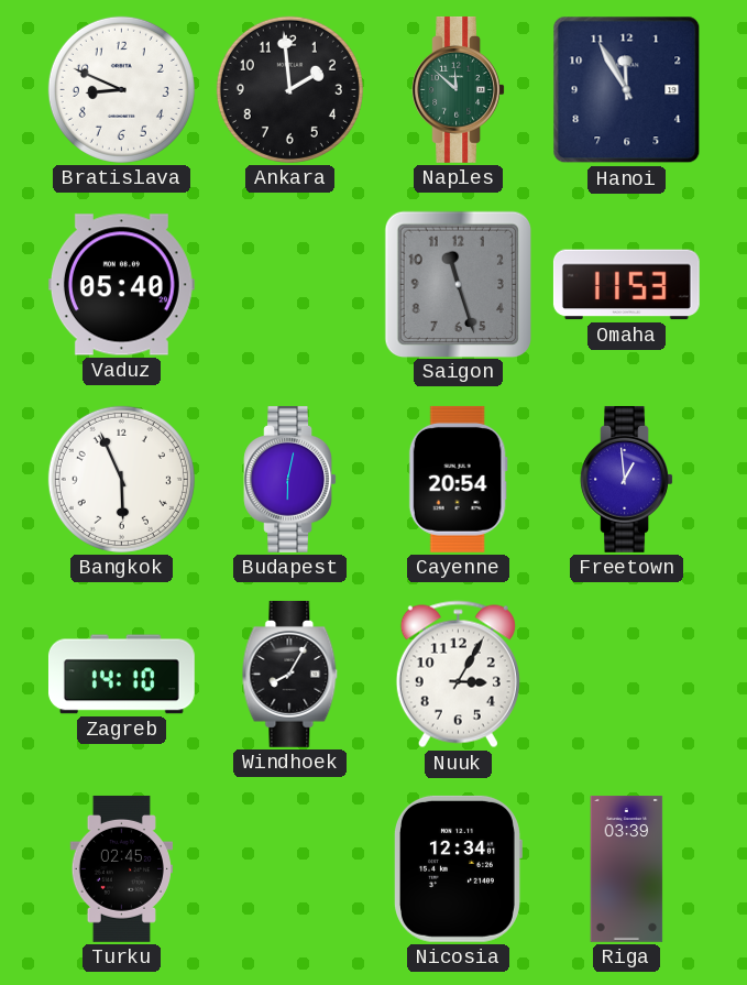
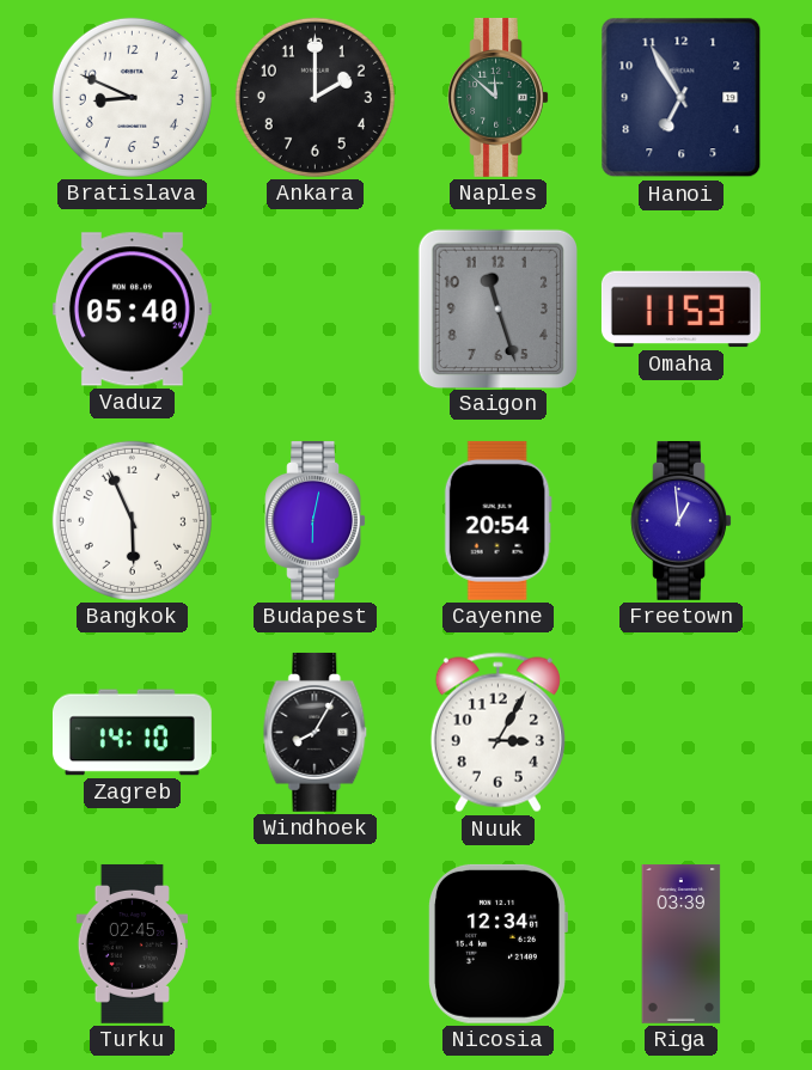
Ankara: 1:59 -> 2:00 (315, 97)
Hanoi: 11:55 -> 6:55 (682, 98)
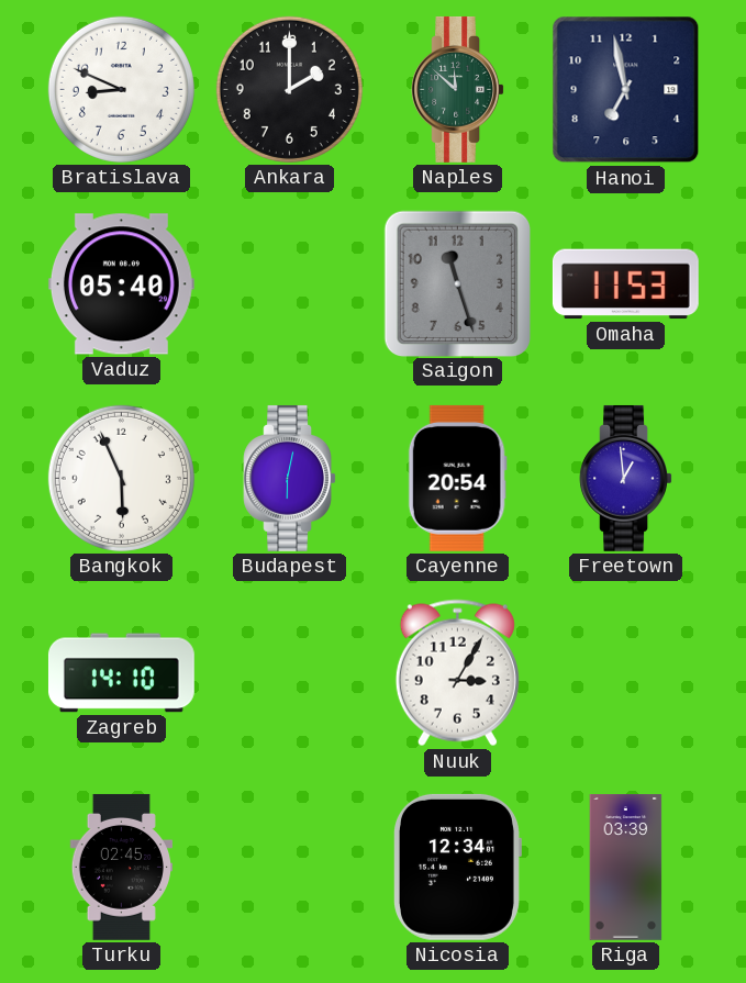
Hanoi: 6:55 -> 6:58 (626, 90)
Windhoek: 8:05 -> none (316, 732)
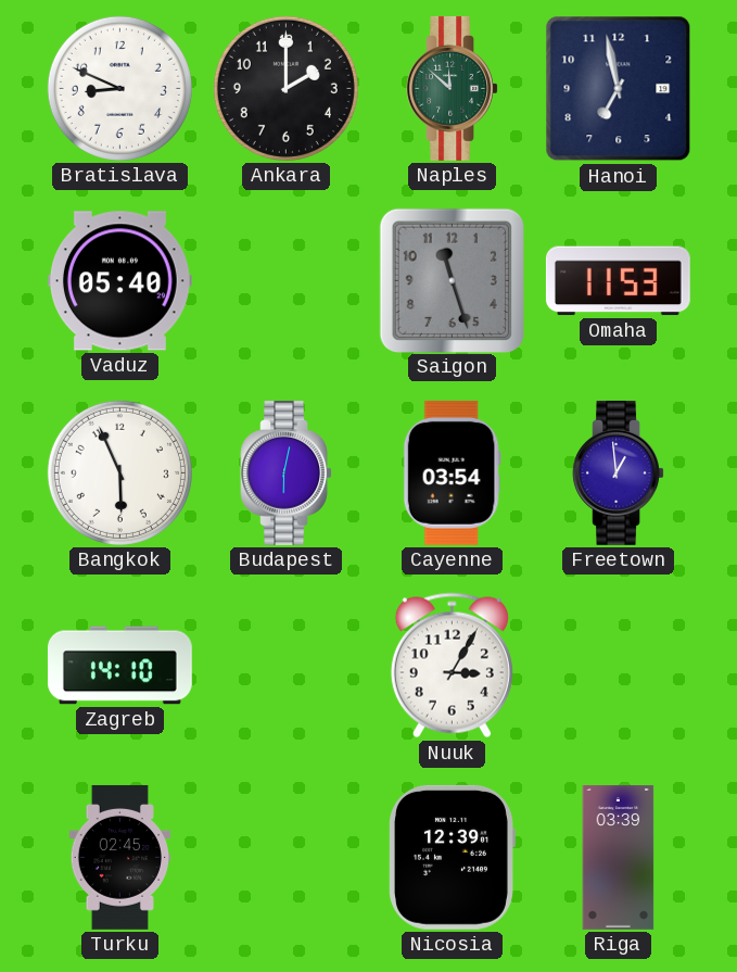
Cayenne: 20:54 -> 03:54 (452, 472)
Nicosia: 12:34 -> 12:39 (453, 857)
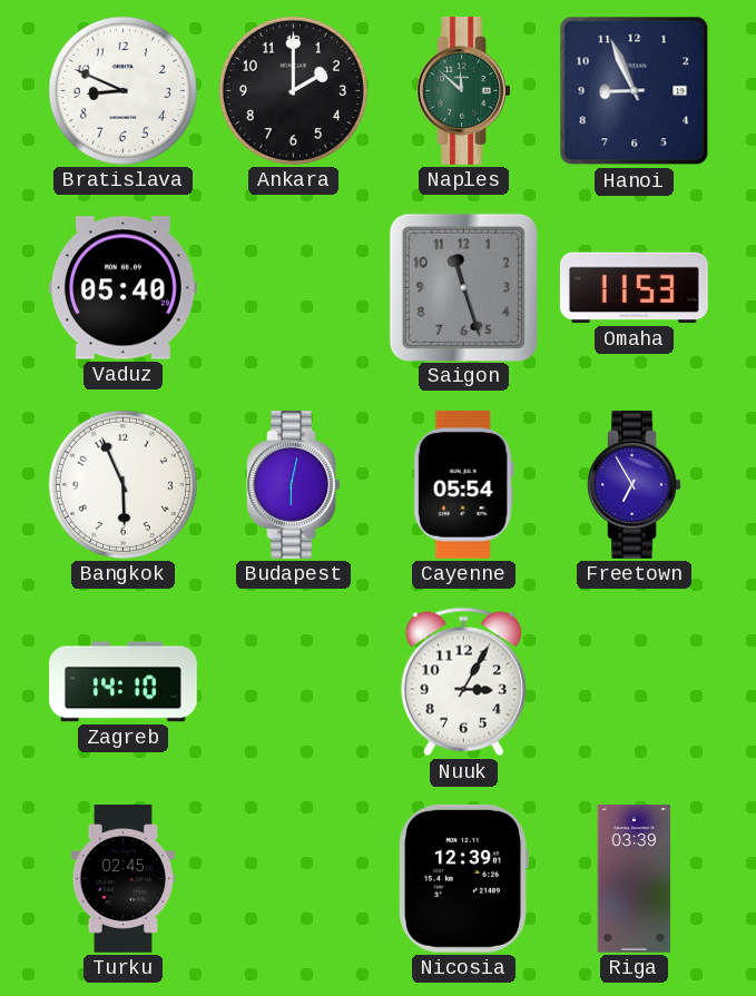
Hanoi: 6:58 -> 8:56 (635, 91)
Cayenne: 03:54 -> 05:54 (463, 484)
Freetown: 12:59 -> 6:55 (634, 484)
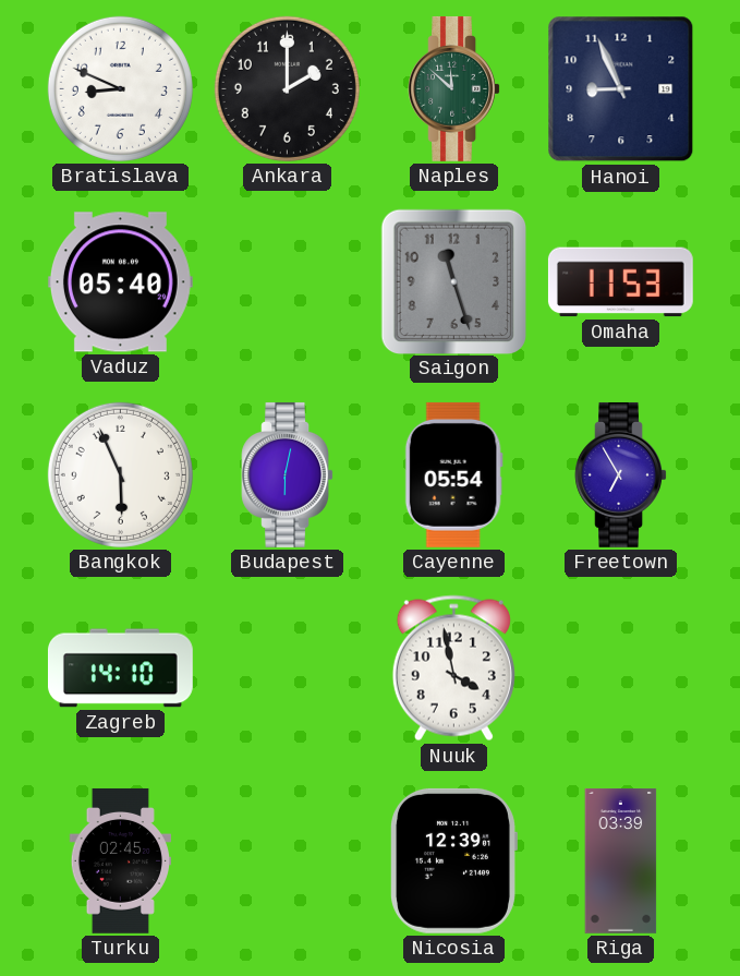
Nuuk: 3:05 -> 3:58 (453, 668)
